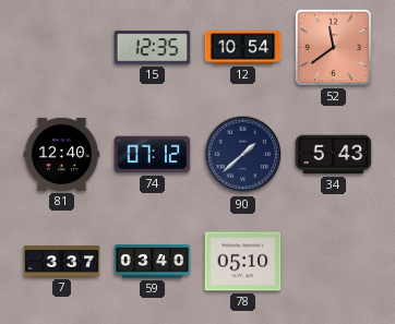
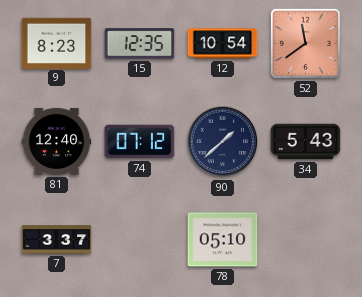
9: none -> 8:23 (57, 43)
59: 03:40 -> none (153, 262)
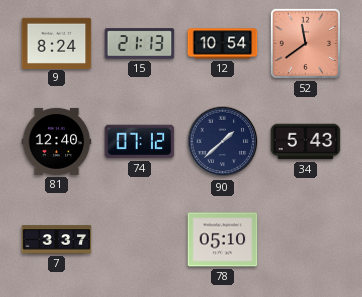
9: 8:23 -> 8:24 (57, 43)
15: 12:35 -> 21:13 (140, 44)
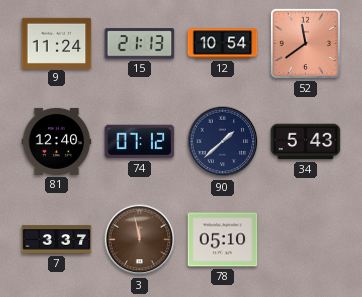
9: 8:24 -> 11:24 (57, 43)
3: none -> 11:58 (140, 240)
